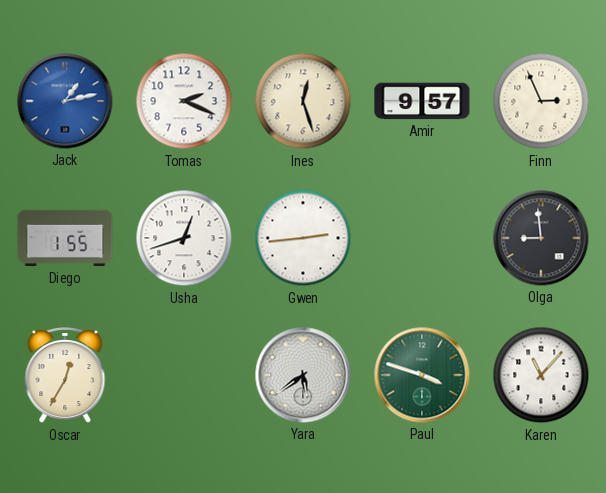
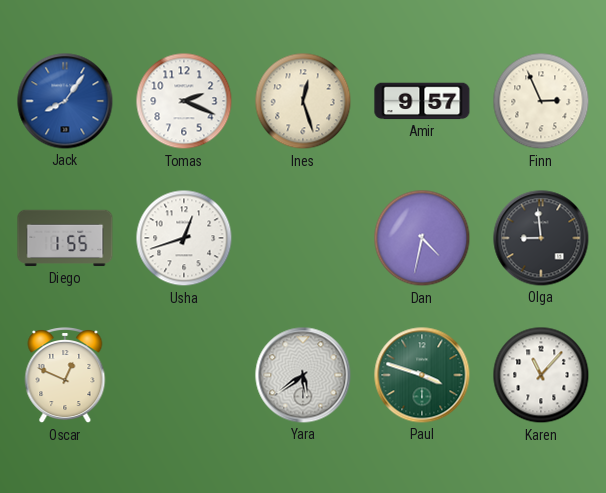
Jack: 1:13 -> 8:06 (65, 101)
Gwen: 2:44 -> none (303, 238)
Dan: none -> 4:32 (422, 238)
Oscar: 12:35 -> 12:49 (65, 376)
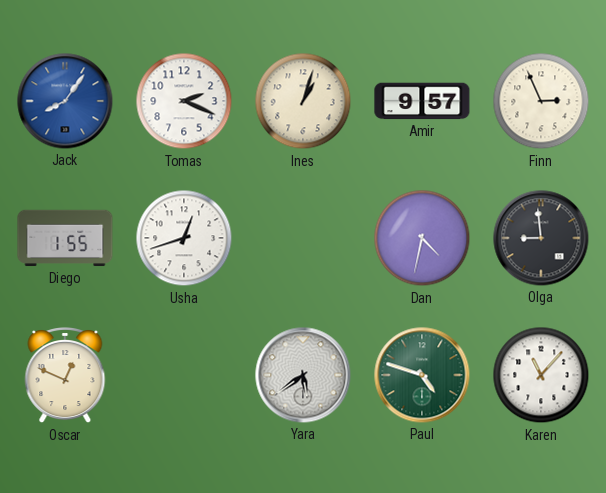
Ines: 12:27 -> 1:03 (303, 101)
Paul: 3:48 -> 4:48 (422, 375)
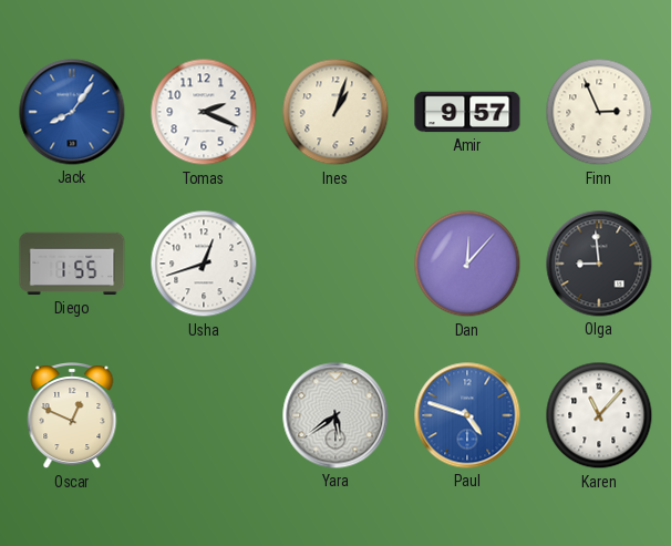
Dan: 4:32 -> 12:07 (467, 264)
Paul dial: green -> blue (467, 415)
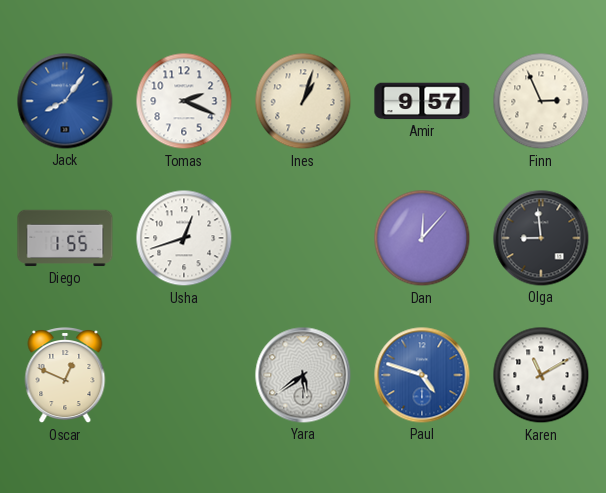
Karen: 11:07 -> 11:10 (541, 375)
